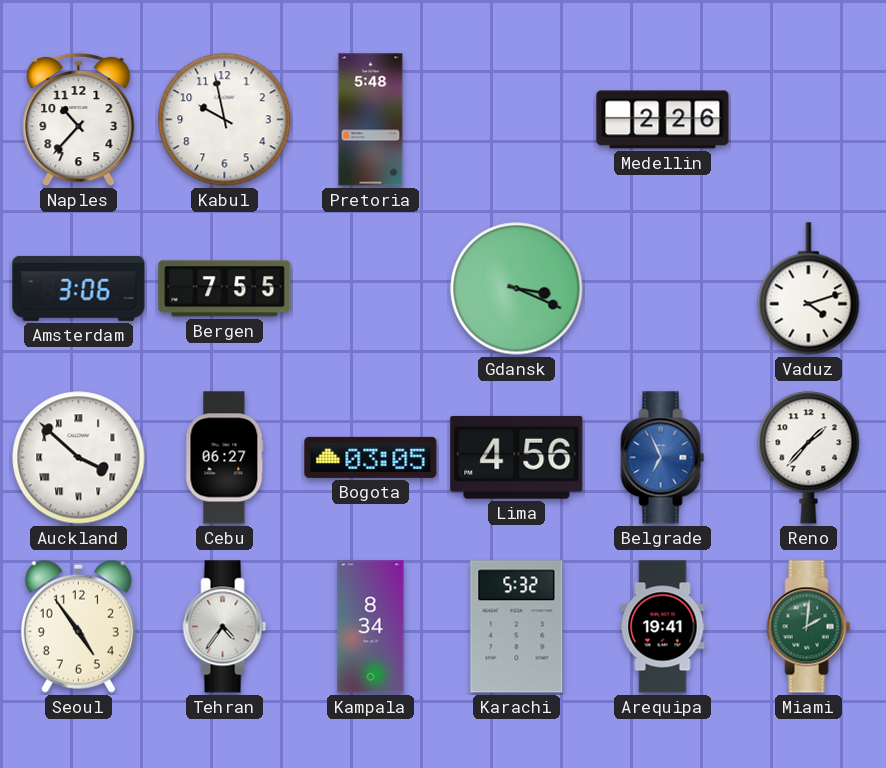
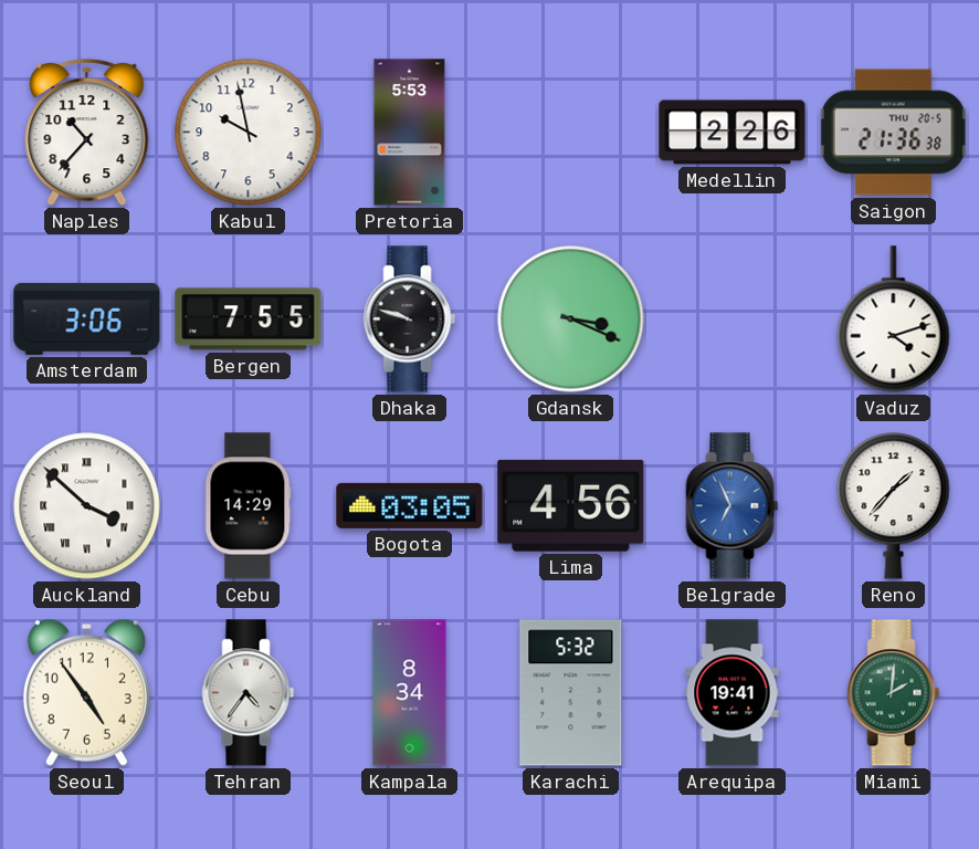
Pretoria: 5:48 -> 5:53 (410, 133)
Saigon: none -> 21:36 (893, 133)
Dhaka: none -> 9:48 (410, 319)
Cebu: 06:27 -> 14:29 (249, 506)
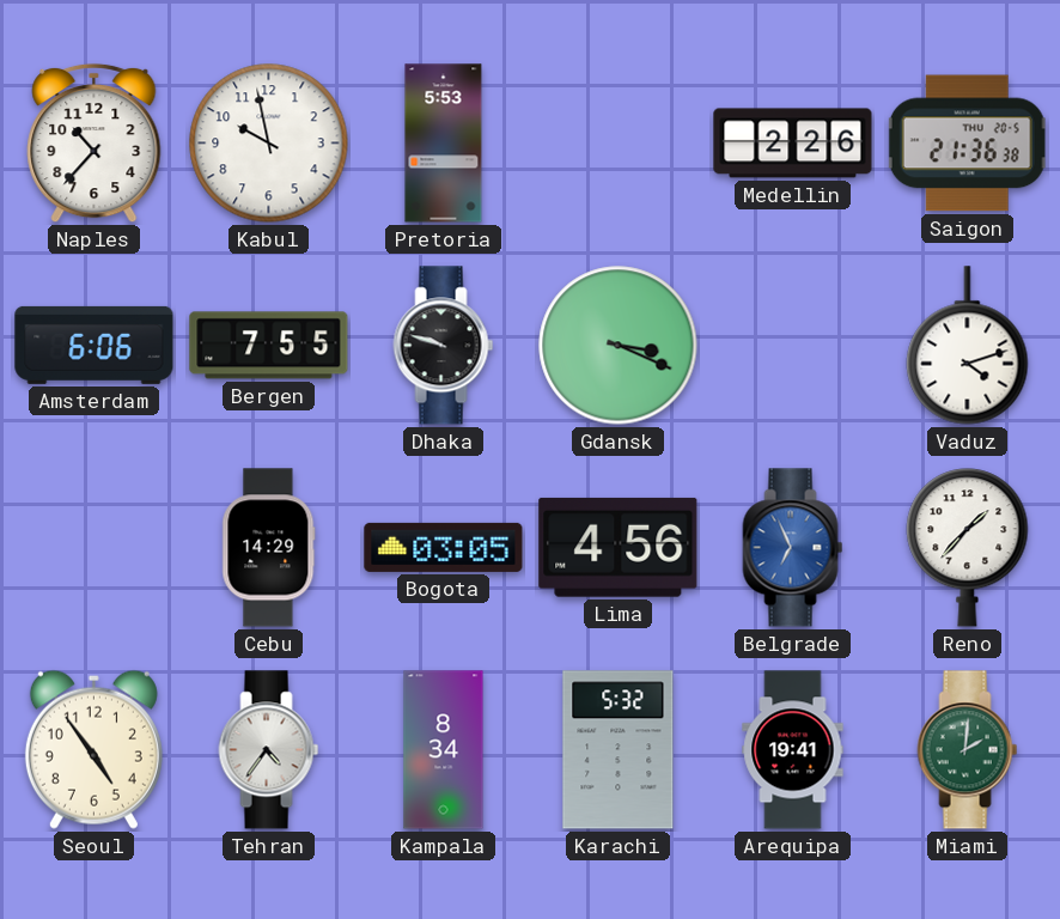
Amsterdam: 3:06 -> 6:06 (95, 345)
Auckland: 3:52 -> none (87, 506)
